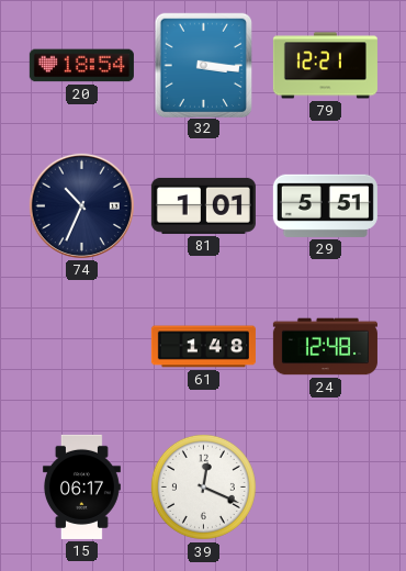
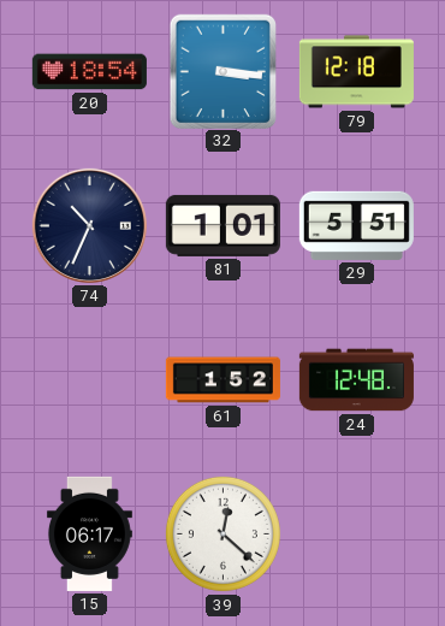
79: 12:21 -> 12:18 (356, 72)
61: 1:48 -> 1:52 (222, 380)
39: 12:19 -> 12:22 (222, 533)
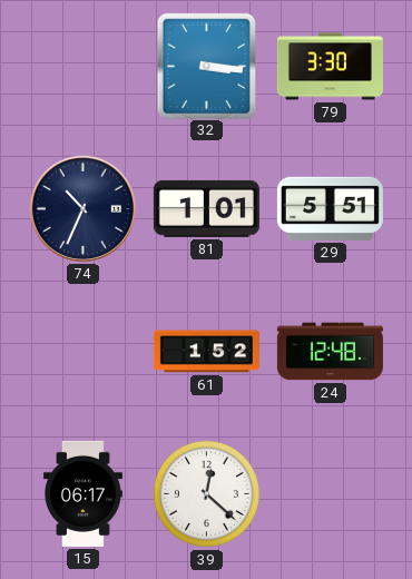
20: 18:54 -> none (89, 72)
79: 12:18 -> 3:30 (330, 67)
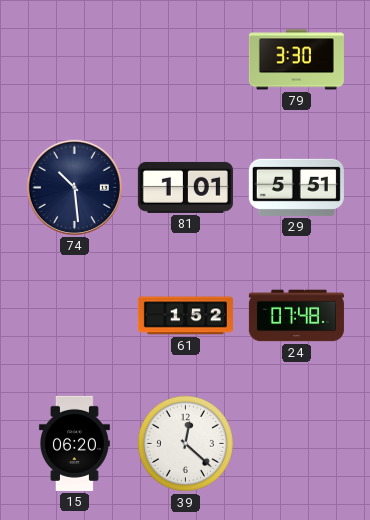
32: 3:16 -> none (206, 66)
74: 10:34 -> 10:29 (74, 187)
24: 12:48 -> 07:48 (296, 316)
15: 06:17 -> 06:20 (74, 443)
